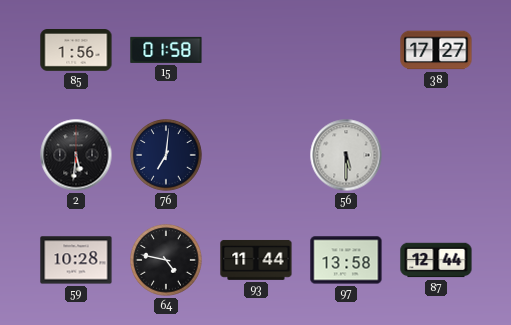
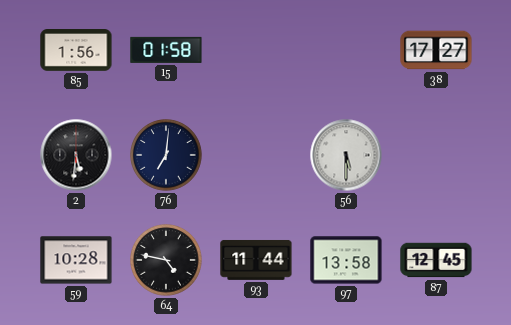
87: 12:44 -> 12:45 (436, 260)
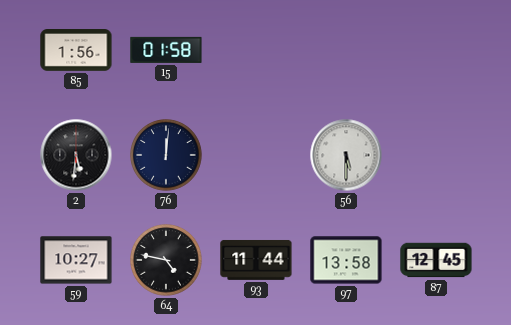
38: 17:27 -> none (436, 50)
76: 7:01 -> 12:01 (166, 155)
59: 10:28 -> 10:27 (76, 260)
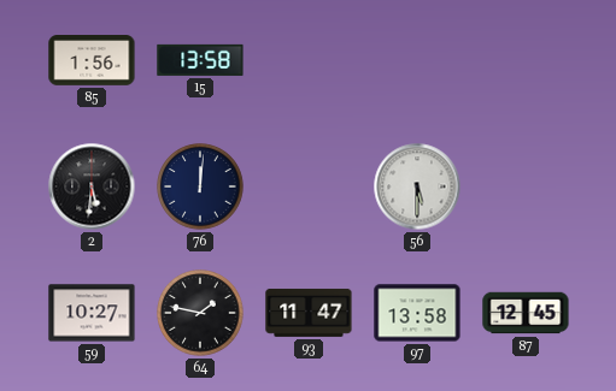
15: 01:58 -> 13:58 (200, 60)
64: 4:47 -> 1:47 (200, 313)
93: 11:44 -> 11:47 (309, 313)
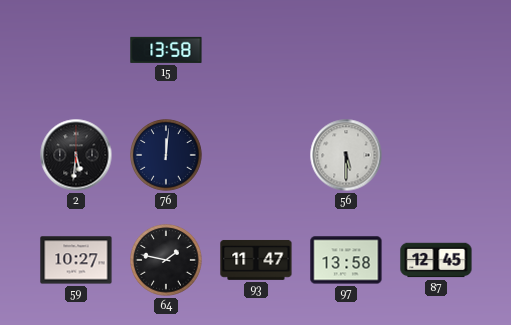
85: 1:56 -> none (92, 61)
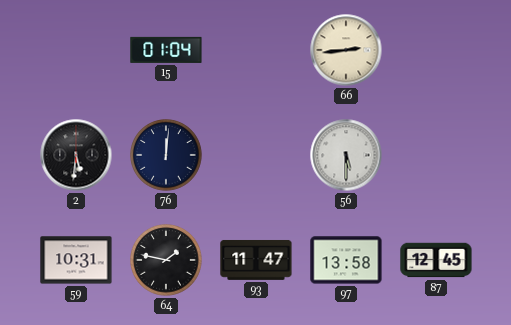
15: 13:58 -> 01:04 (166, 50)
66: none -> 2:44 (346, 50)
59: 10:27 -> 10:31 (76, 260)
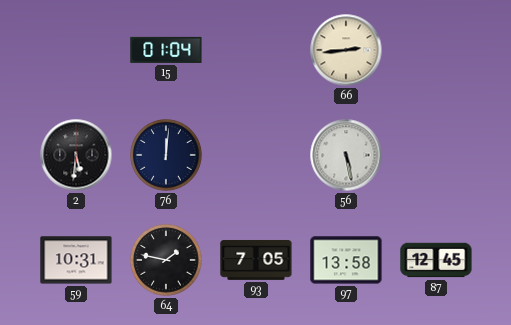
56: 5:30 -> 5:28 (346, 155)
93: 11:47 -> 7:05 (256, 260)
